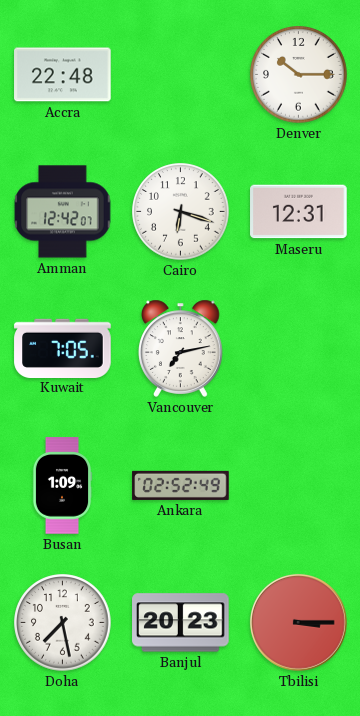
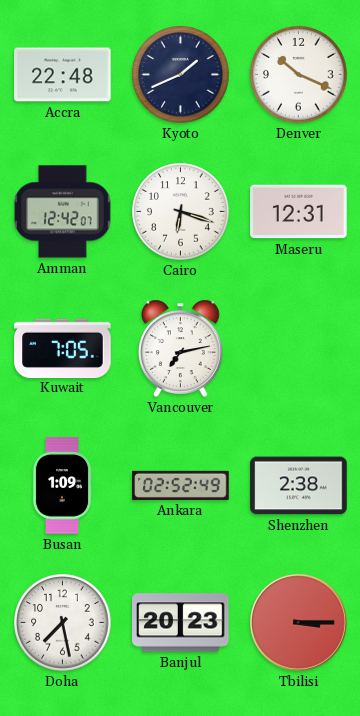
Kyoto: none -> 1:41 (181, 75)
Denver: 10:15 -> 10:19 (299, 75)
Shenzhen: none -> 2:38 (299, 486)
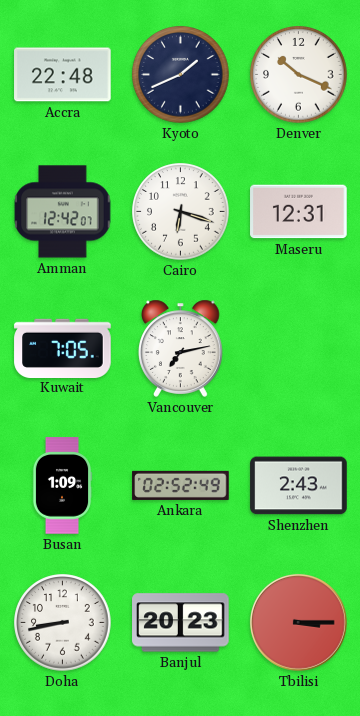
Shenzhen: 2:38 -> 2:43 (299, 486)
Doha: 7:28 -> 8:43 (63, 623)
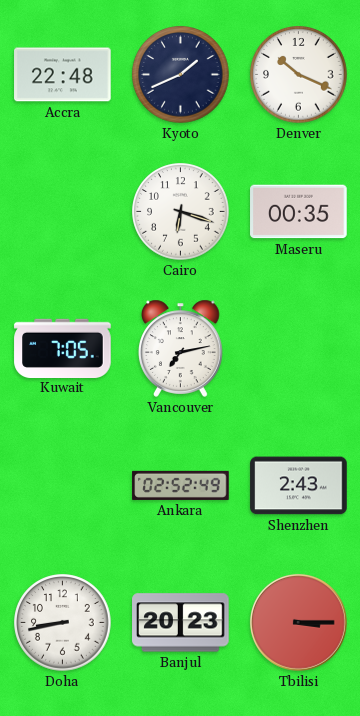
Amman: 12:42 -> none (63, 212)
Maseru: 12:31 -> 00:35 (299, 212)
Busan: 1:09 -> none (62, 486)
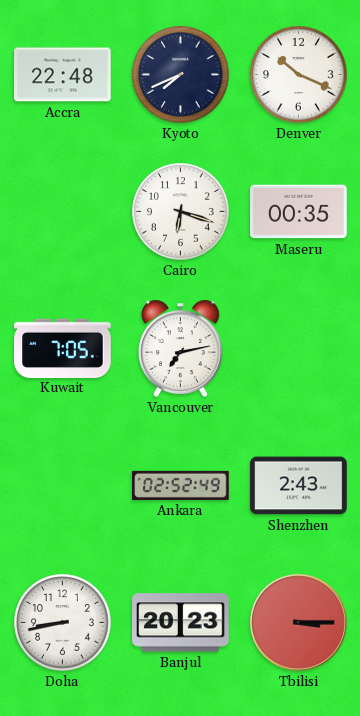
Kyoto: 1:41 -> 7:41 (181, 75)
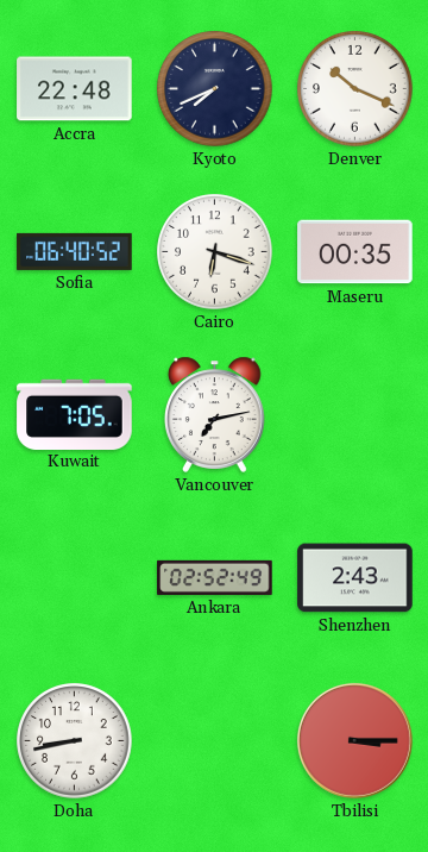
Sofia: none -> 06:40 (75, 251)
Banjul: 20:23 -> none (181, 623)
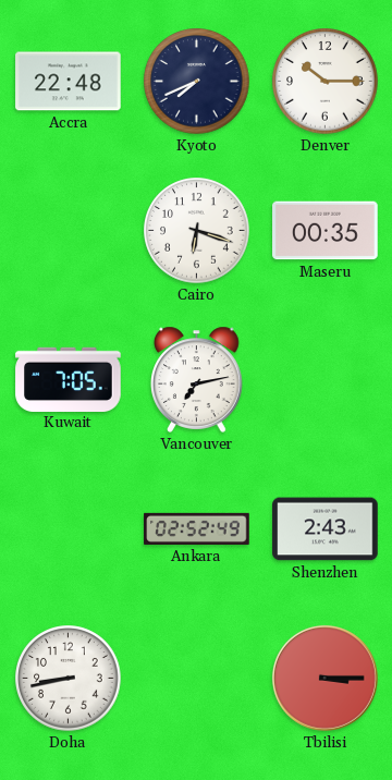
Denver: 10:19 -> 10:15 (326, 82)
Sofia: 06:40 -> none (75, 251)
